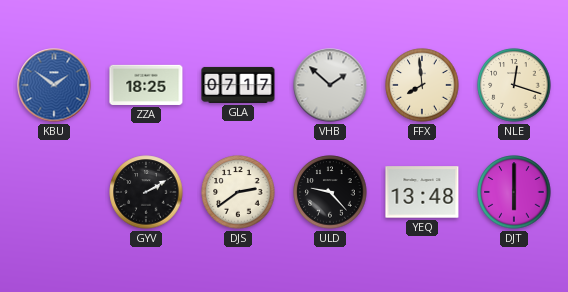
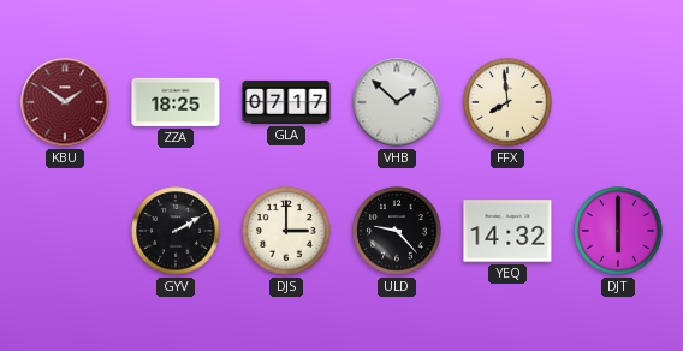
KBU dial: blue -> burgundy (65, 102)
NLE: 12:18 -> none (514, 85)
DJS: 2:39 -> 3:00 (286, 231)
YEQ: 13:48 -> 14:32 (507, 231)
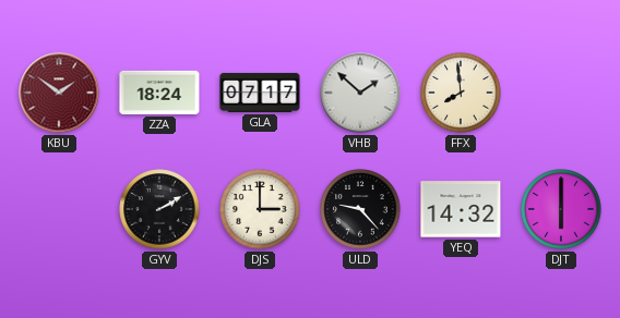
ZZA: 18:25 -> 18:24 (159, 93)
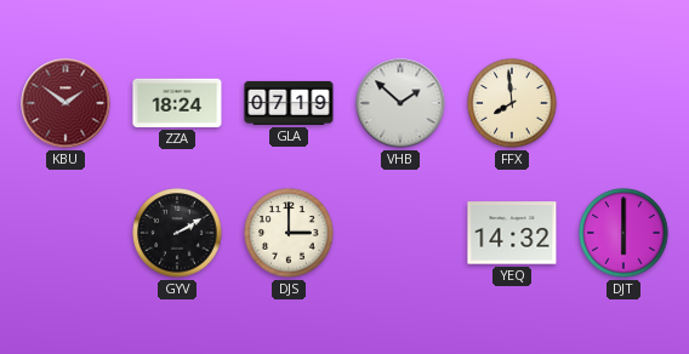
GLA: 07:17 -> 07:19 (289, 103)
ULD: 9:23 -> none (360, 209)
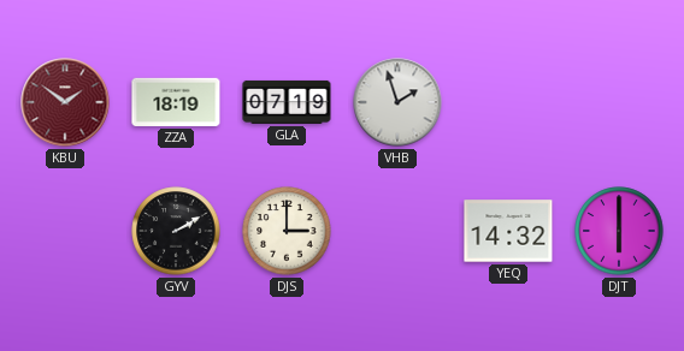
ZZA: 18:24 -> 18:19 (176, 102)
VHB: 1:52 -> 1:57 (397, 102)
FFX: 7:59 -> none (512, 103)
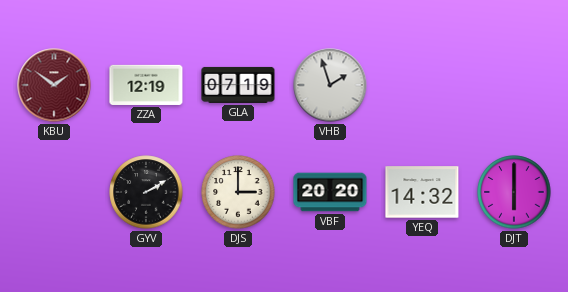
ZZA: 18:19 -> 12:19 (146, 85)
VBF: none -> 20:20 (330, 192)
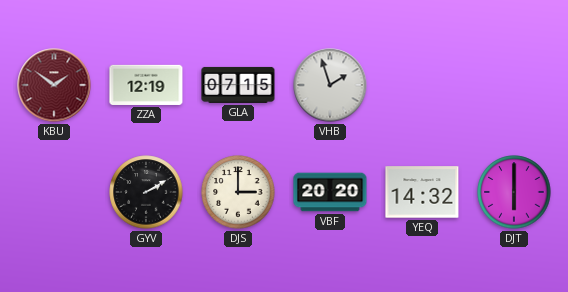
GLA: 07:19 -> 07:15 (238, 85)
